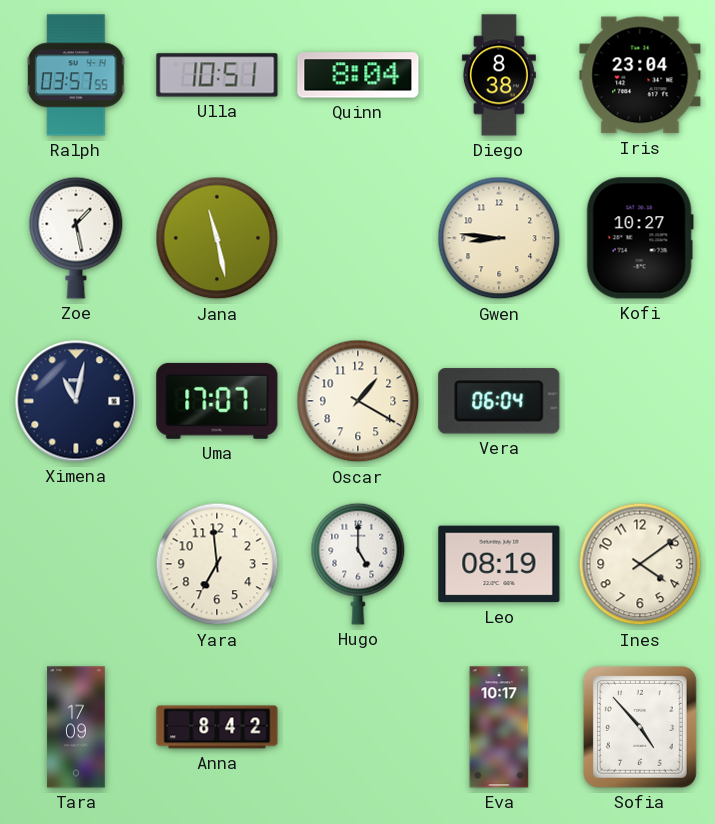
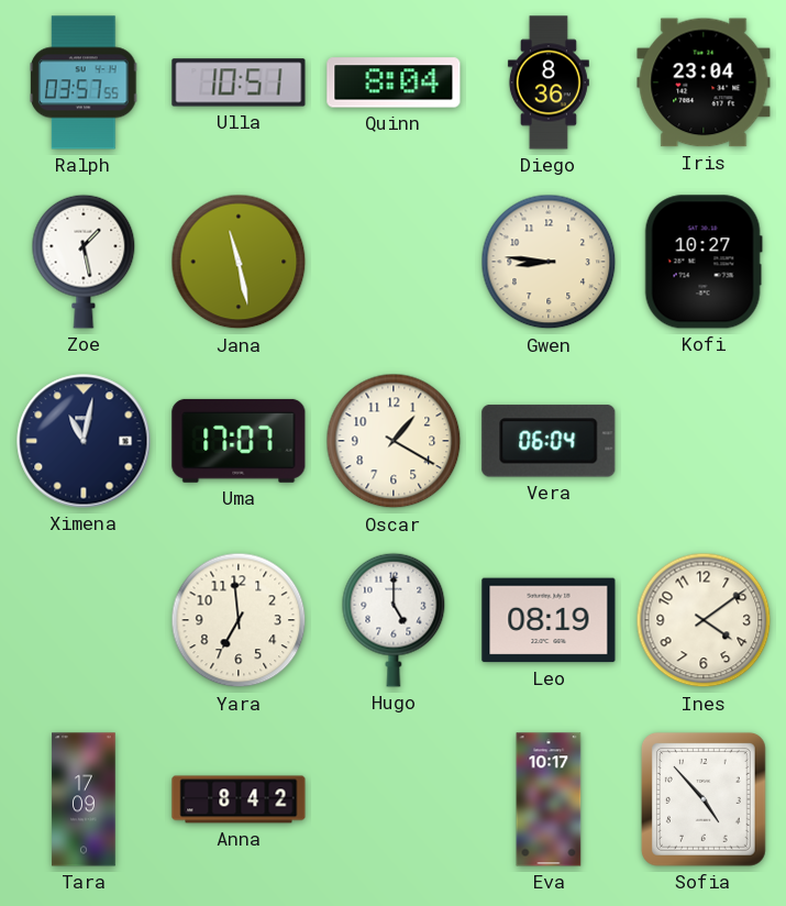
Diego: 8:38 -> 8:36 (549, 82)
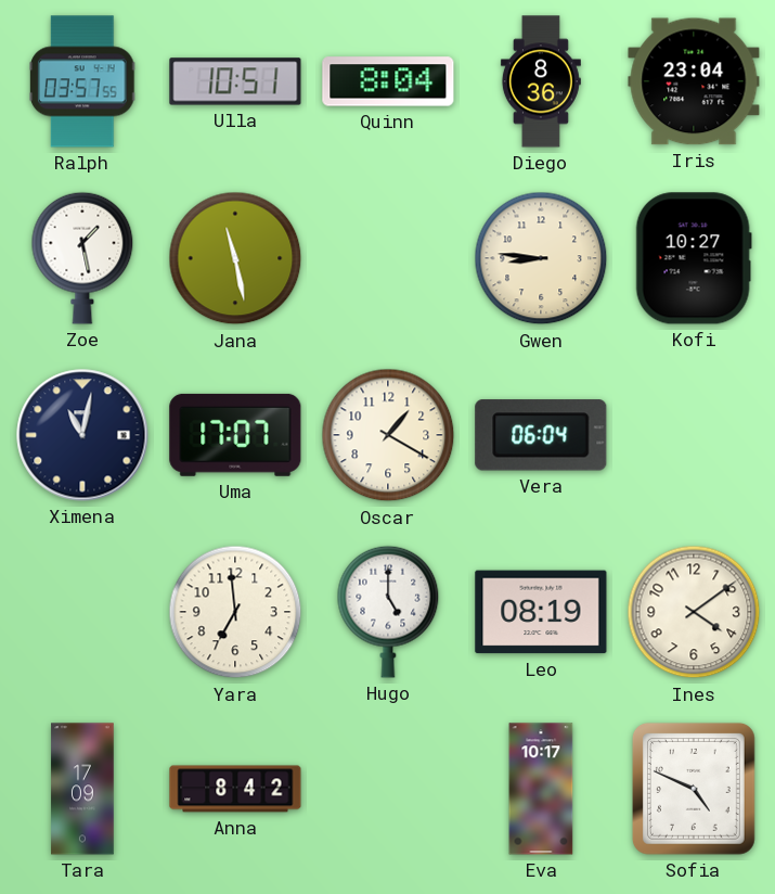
Sofia: 4:53 -> 4:49 (694, 789)
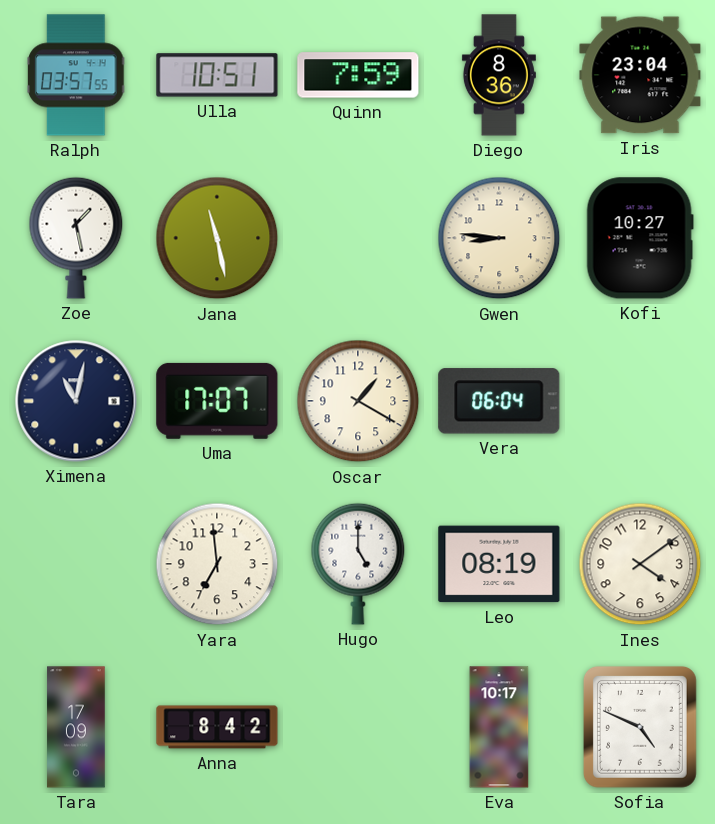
Quinn: 8:04 -> 7:59 (358, 75)
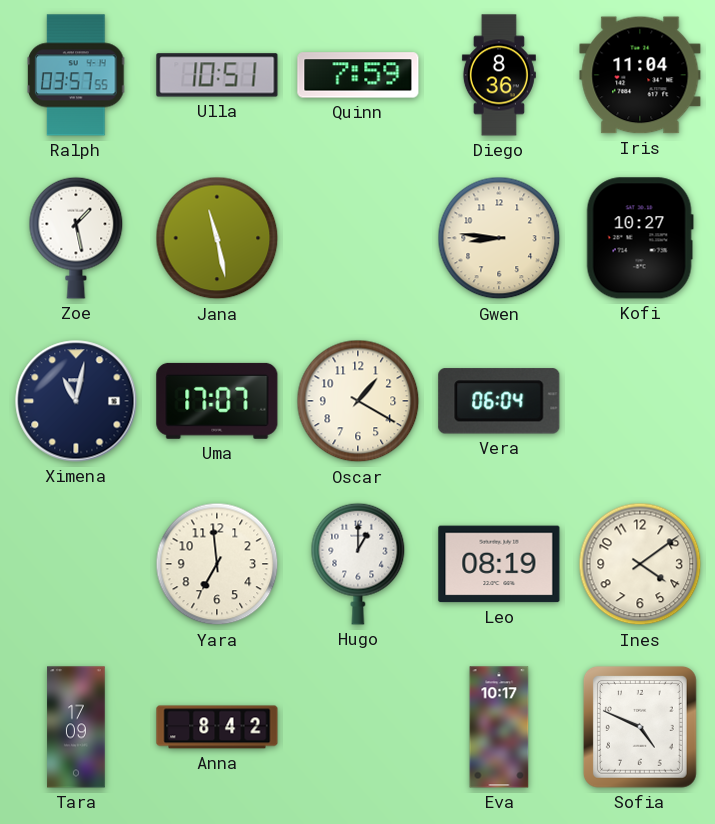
Iris: 23:04 -> 11:04 (640, 75)
Hugo: 5:00 -> 1:00 (358, 564)
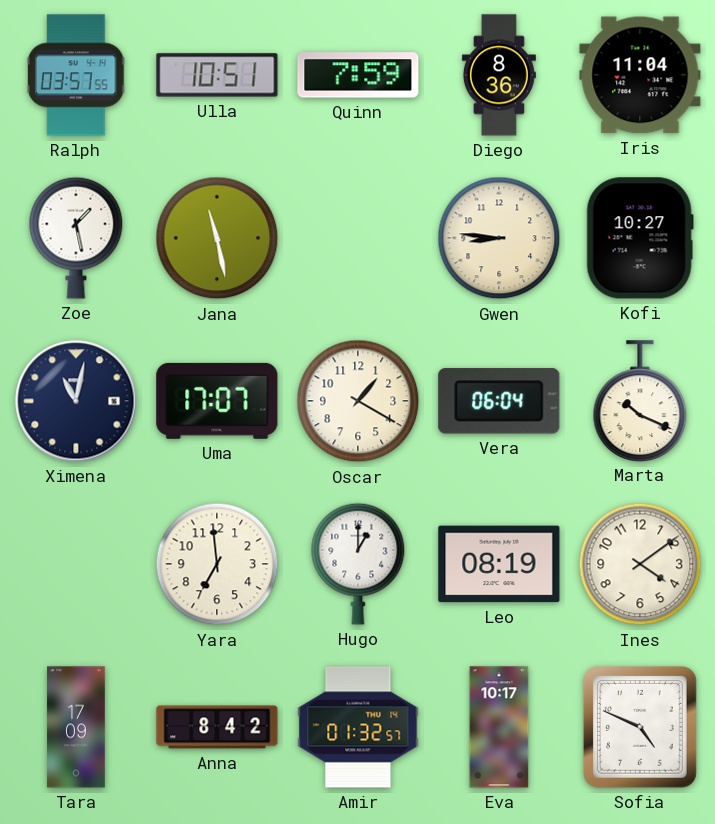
Marta: none -> 10:19 (640, 401)
Amir: none -> 01:32 (358, 727)
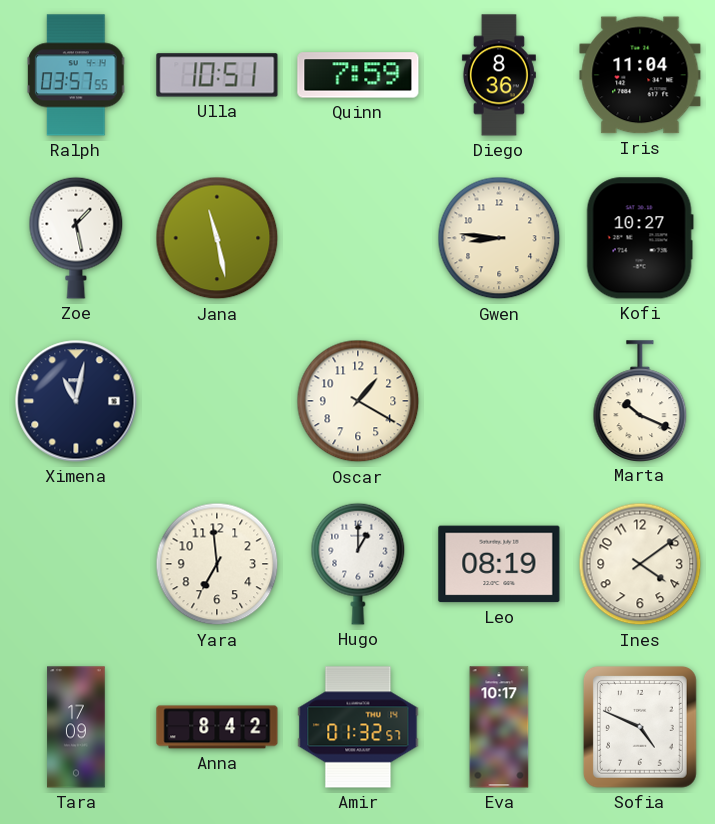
Uma: 17:07 -> none (217, 401)
Vera: 06:04 -> none (499, 401)
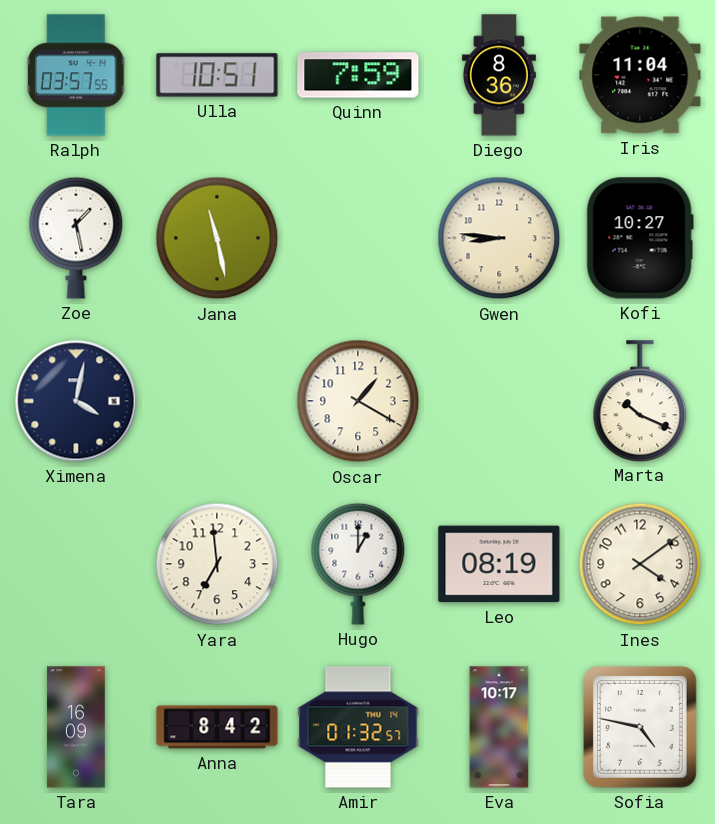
Ximena: 11:02 -> 4:02 (76, 401)
Tara: 17:09 -> 16:09 (76, 727)
Sofia: 4:49 -> 4:47 (640, 727)
